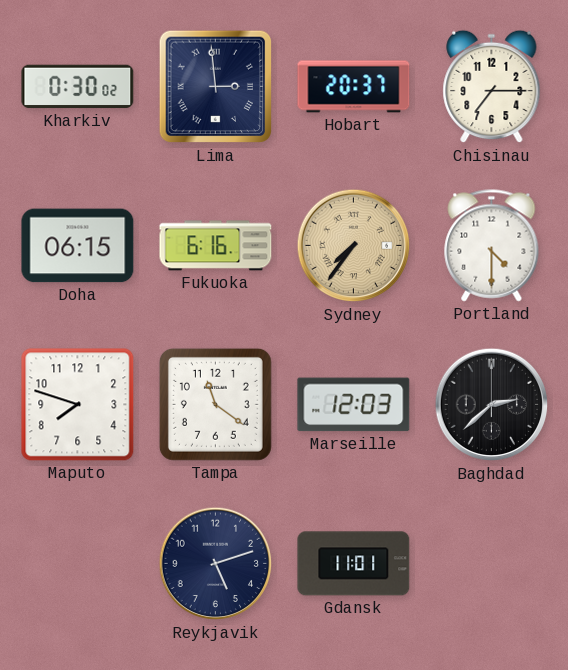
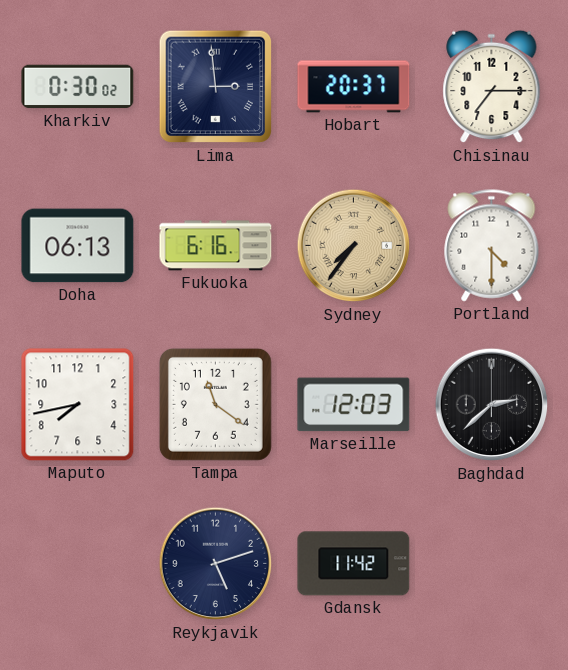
Doha: 06:15 -> 06:13 (78, 246)
Maputo: 7:48 -> 7:43 (78, 405)
Gdansk: 11:01 -> 11:42 (354, 564)
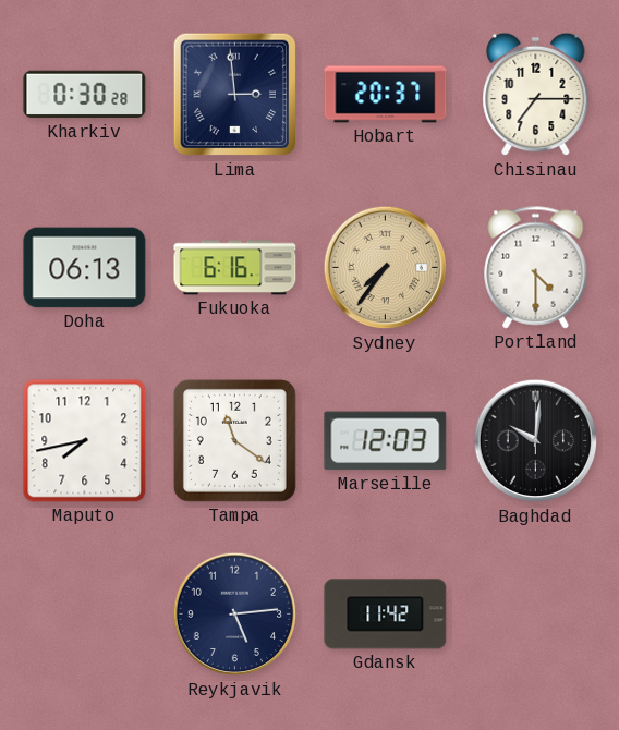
Kharkiv: 0:30:02 -> 0:30:28 (85, 95)
Baghdad: 2:38 -> 10:01 (536, 441)
Reykjavik: 5:12 -> 5:14 (235, 615)
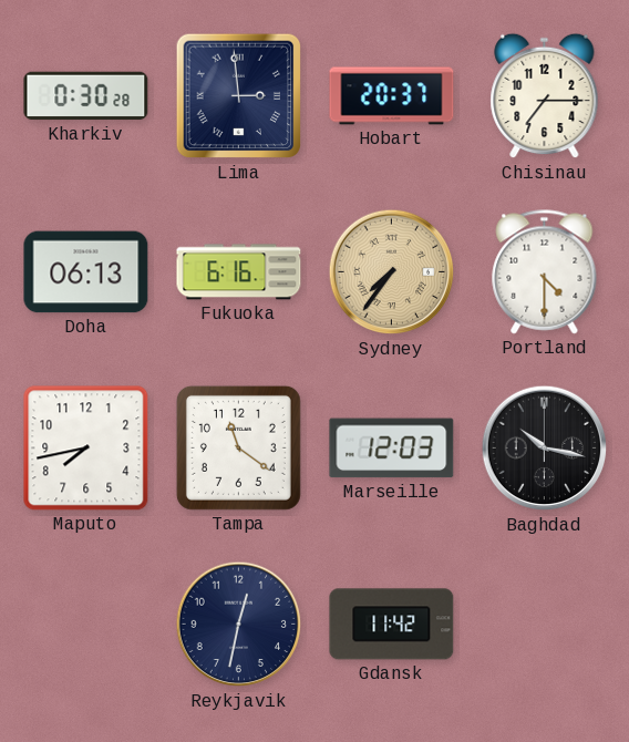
Baghdad: 10:01 -> 10:17 (545, 449)
Reykjavik: 5:14 -> 12:32 (239, 625)
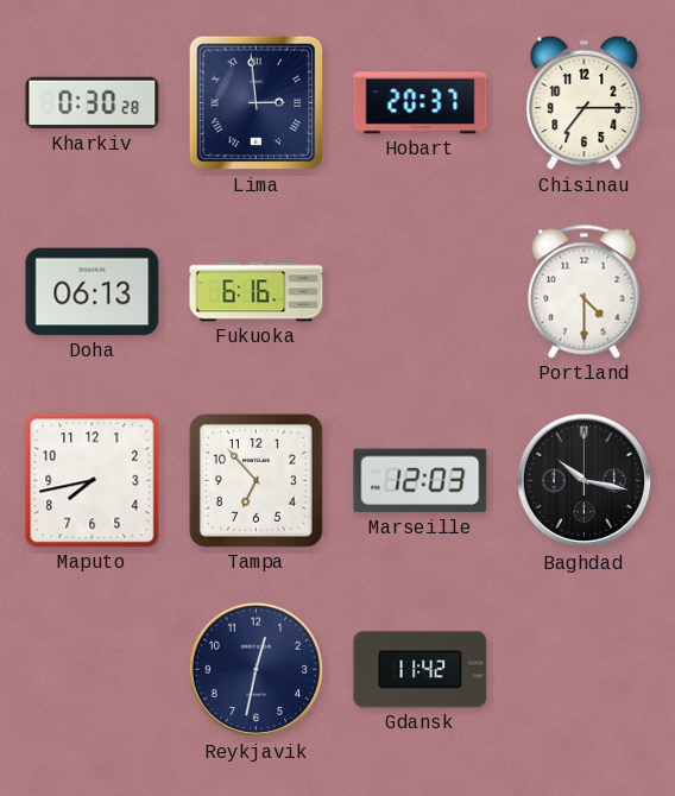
Sydney: 7:36 -> none (392, 272)
Tampa: 11:21 -> 6:53 (256, 480)
